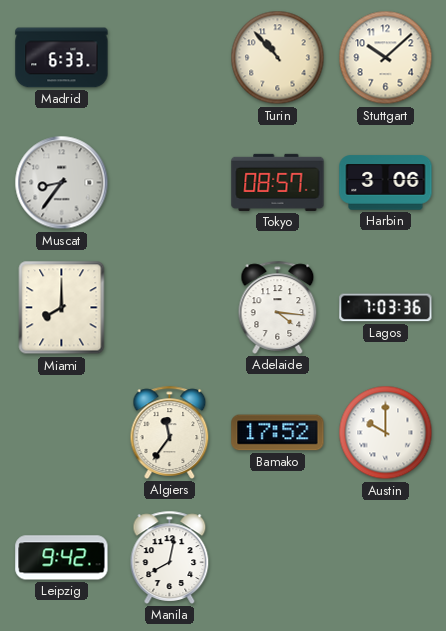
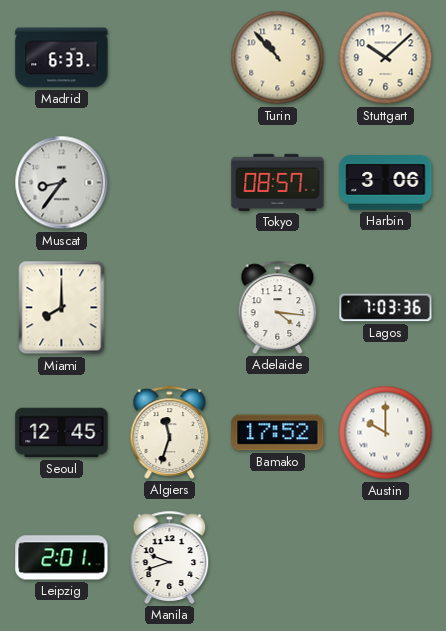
Seoul: none -> 12:45 (62, 433)
Algiers: 11:36 -> 11:33 (170, 432)
Leipzig: 9:42 -> 2:01 (62, 558)
Manila: 8:02 -> 9:42 (170, 557)
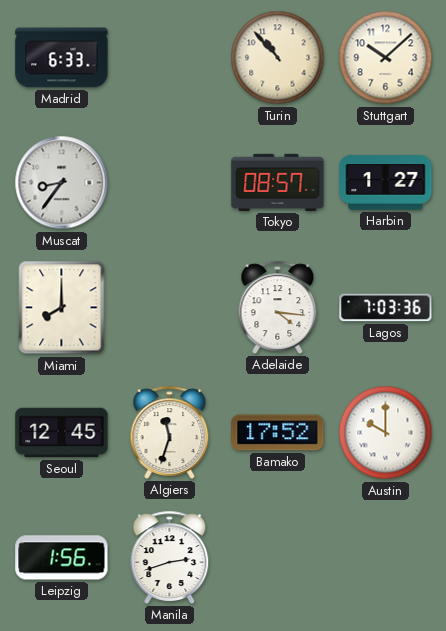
Harbin: 3:06 -> 1:27 (386, 183)
Leipzig: 2:01 -> 1:56 (62, 558)
Manila: 9:42 -> 2:42 (170, 557)
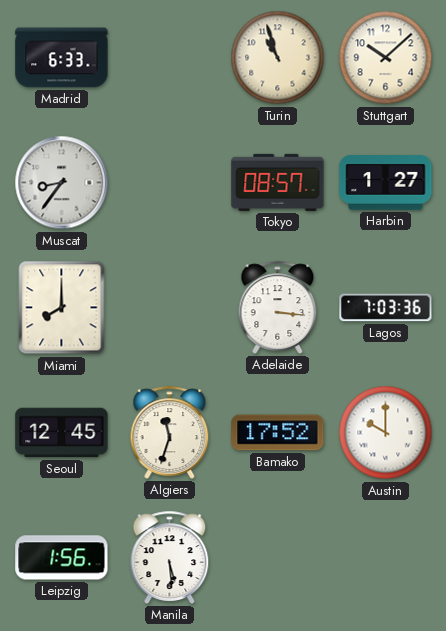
Turin: 10:53 -> 10:57 (278, 58)
Adelaide: 4:16 -> 3:16 (278, 307)
Manila: 2:42 -> 5:29 (170, 557)
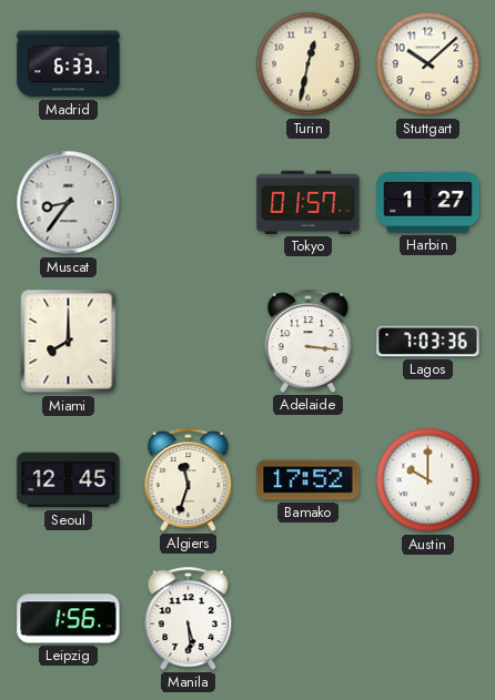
Turin: 10:57 -> 12:32 (309, 64)
Tokyo: 08:57 -> 01:57 (309, 202)
